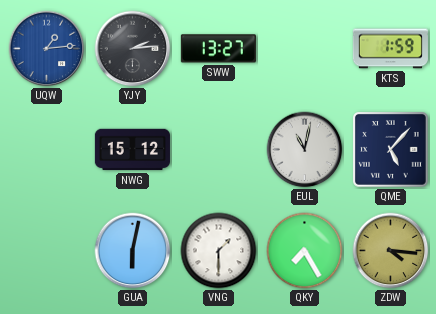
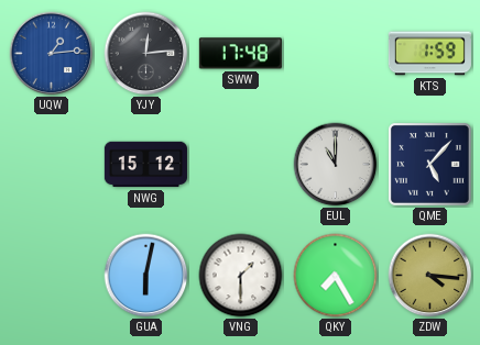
YJY: 2:14 -> 12:14 (146, 54)
SWW: 13:27 -> 17:48 (240, 54)
EUL: 11:02 -> 11:00 (336, 165)
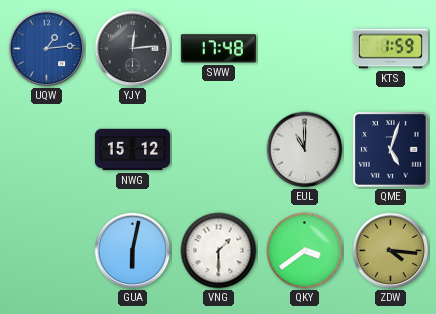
QME: 5:07 -> 5:03 (390, 149)
QKY: 7:25 -> 3:39 (305, 251)
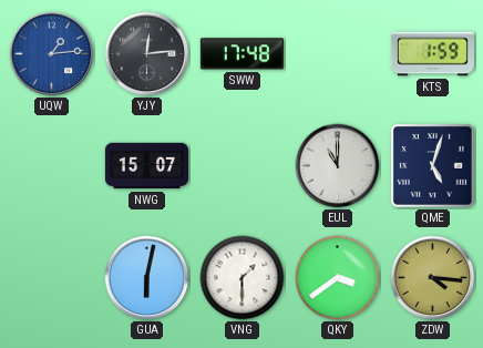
NWG: 15:12 -> 15:07 (146, 166)
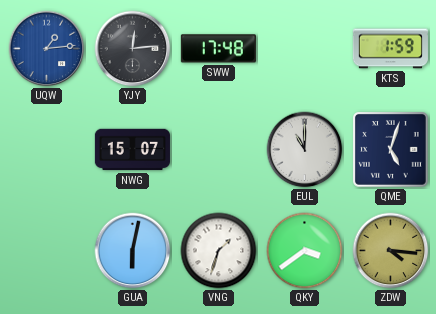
VNG: 1:30 -> 1:33 (219, 251)
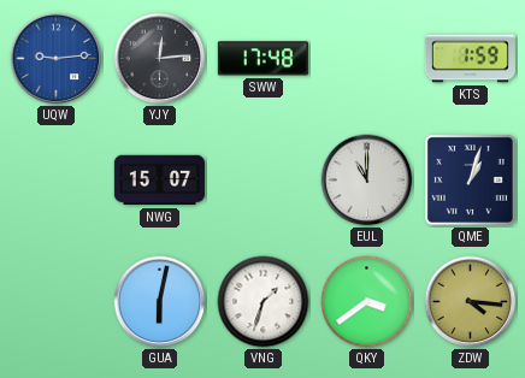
UQW: 1:14 -> 9:14 (57, 59)
QME: 5:03 -> 1:03 (470, 179)
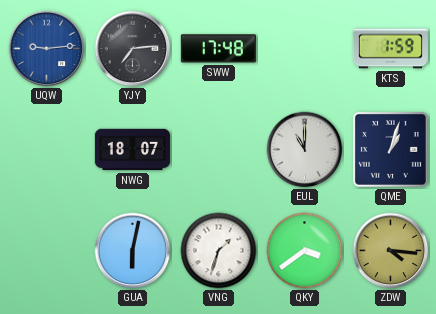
YJY: 12:14 -> 7:14 (133, 49)
NWG: 15:07 -> 18:07 (132, 150)
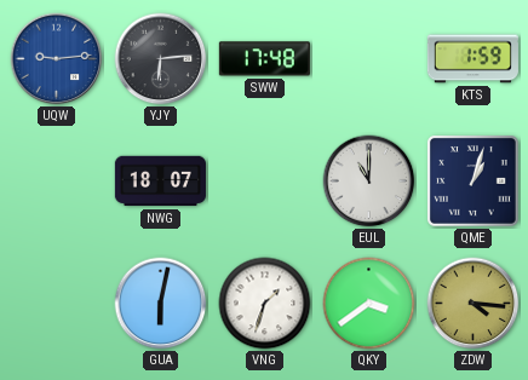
YJY: 7:14 -> 6:14 (161, 59)
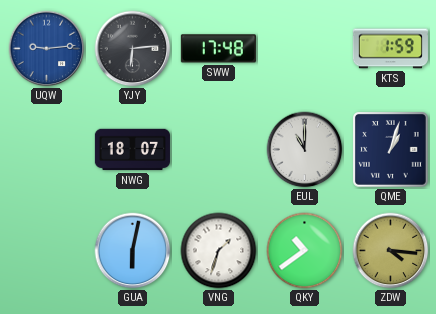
QKY: 3:39 -> 10:39 (305, 251)
